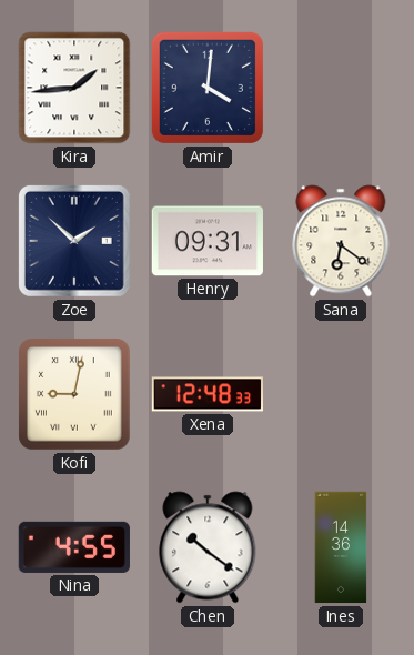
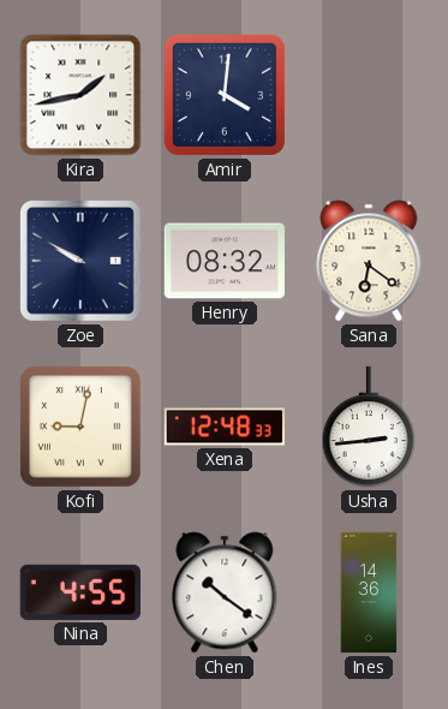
Kira: 1:44 -> 1:43 (80, 95)
Zoe: 1:52 -> 9:50 (80, 261)
Henry: 09:31 -> 08:32 (223, 261)
Usha: none -> 2:44 (369, 427)
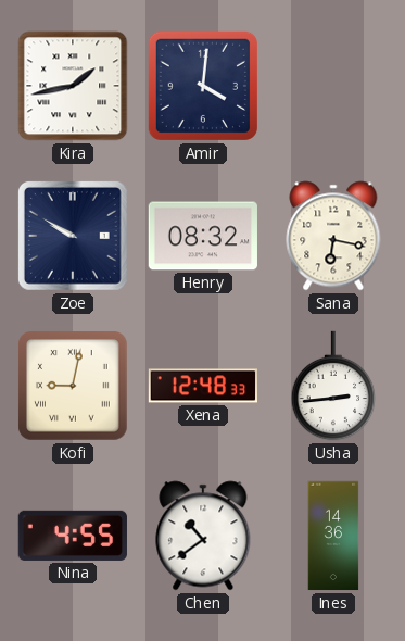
Sana: 6:21 -> 6:17 (333, 236)
Chen: 10:21 -> 10:39 (203, 536)
